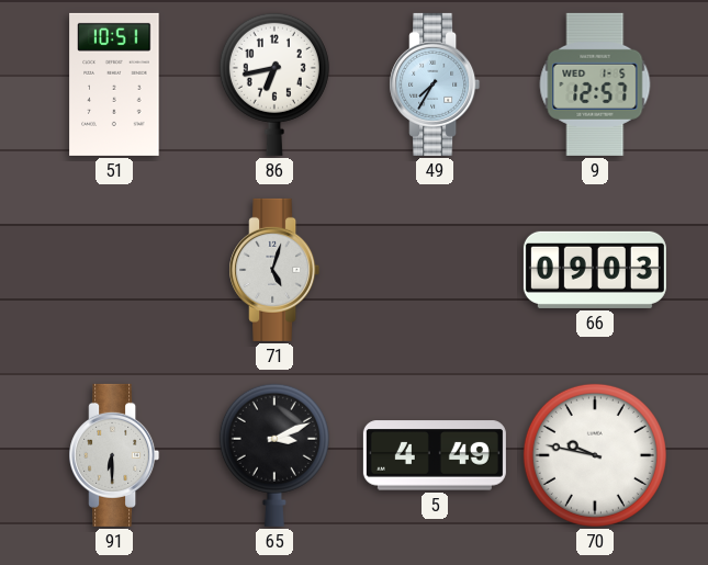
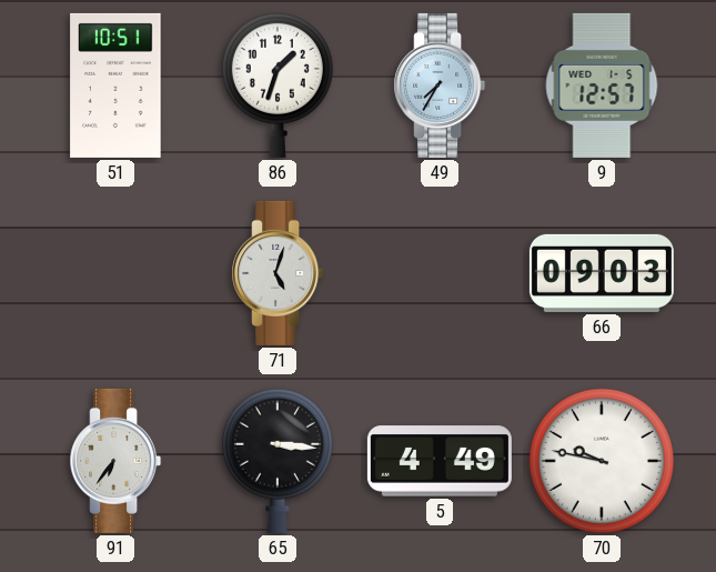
86: 6:43 -> 1:33 (278, 86)
91: 6:30 -> 6:36 (115, 461)
65: 3:11 -> 3:16 (278, 461)
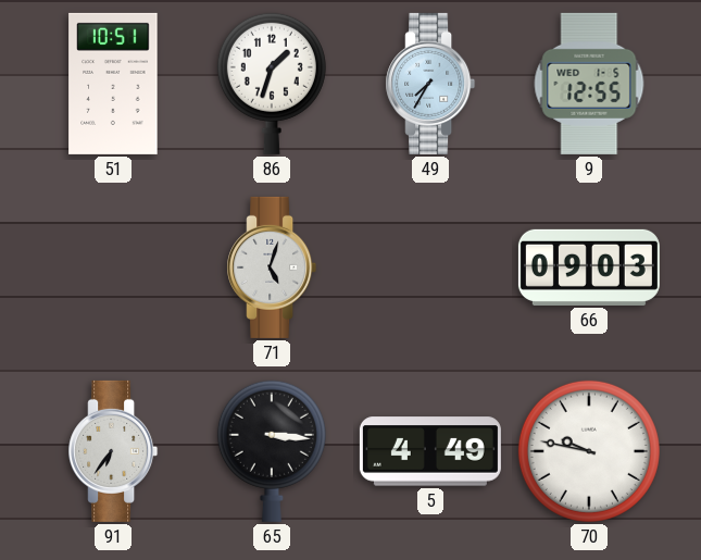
9: 12:57 -> 12:55 (589, 84)
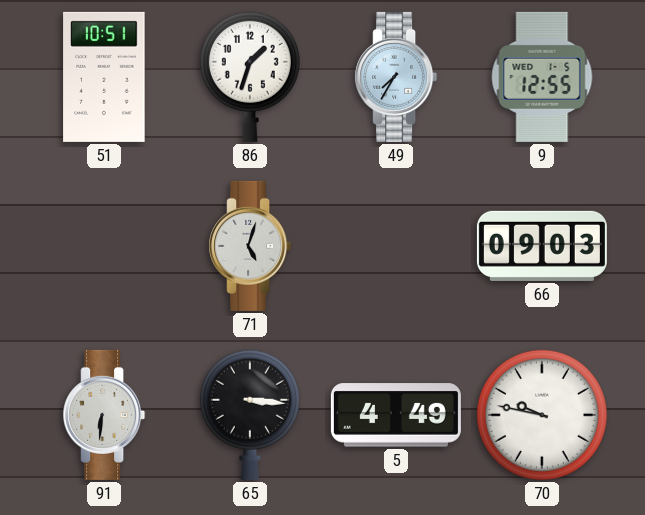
91: 6:36 -> 6:31 (104, 415)
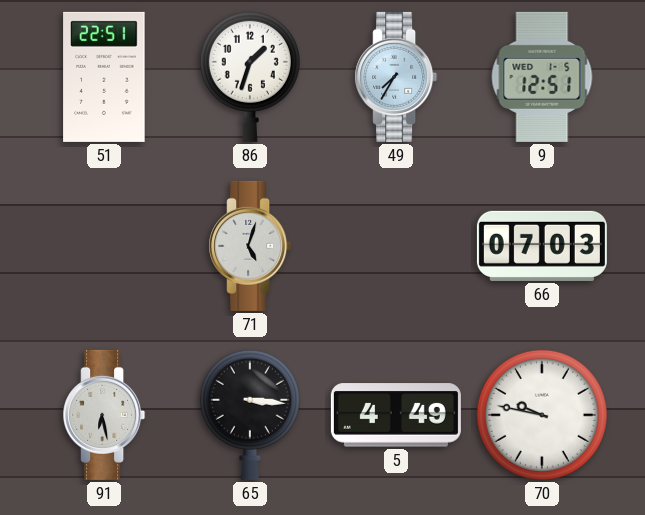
51: 10:51 -> 22:51 (104, 77)
9: 12:55 -> 12:51 (542, 77)
66: 09:03 -> 07:03 (542, 246)
91: 6:31 -> 6:28 (104, 415)
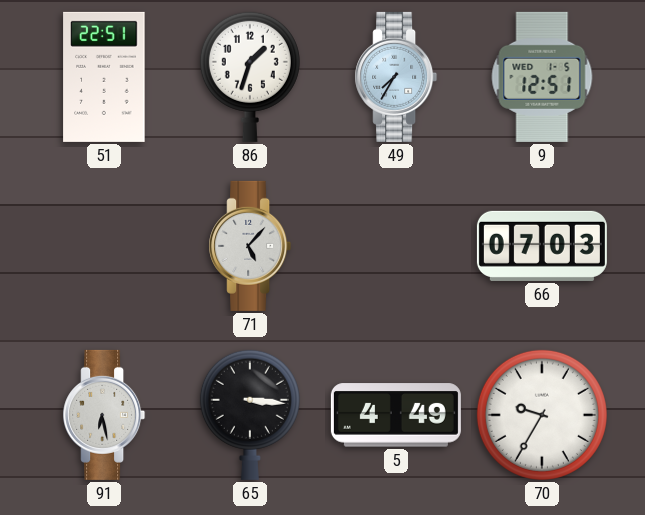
71: 5:03 -> 5:07 (250, 246)
70: 9:47 -> 9:35 (542, 415)
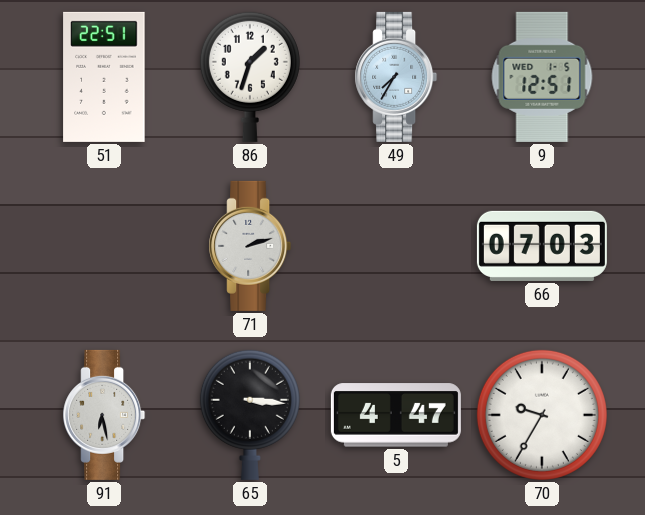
71: 5:07 -> 2:12 (250, 246)
5: 4:49 -> 4:47 (396, 415)
